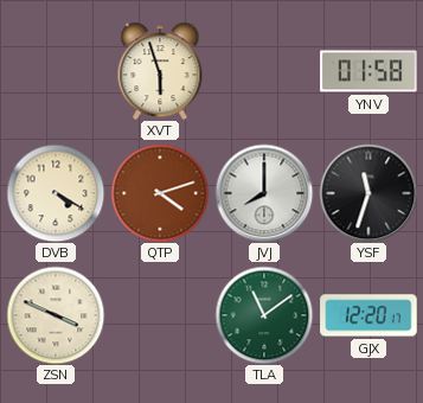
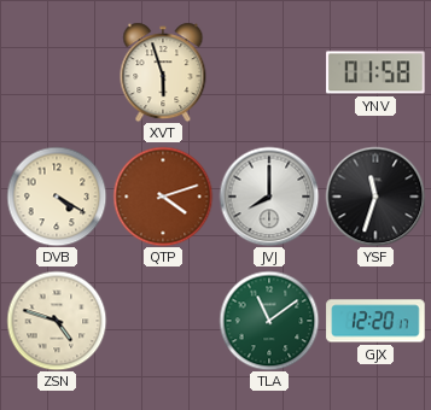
ZSN: 3:49 -> 4:48 (57, 321)
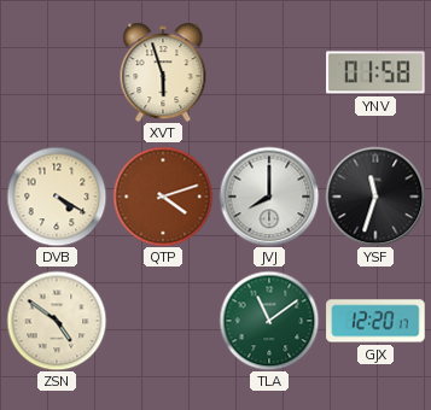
ZSN: 4:48 -> 4:51 (57, 321)
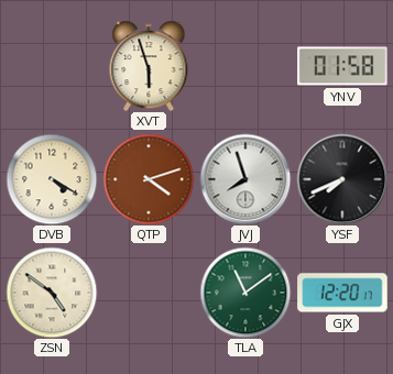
JVJ: 8:00 -> 7:57 (245, 179)
YSF: 11:33 -> 7:41 (342, 179)
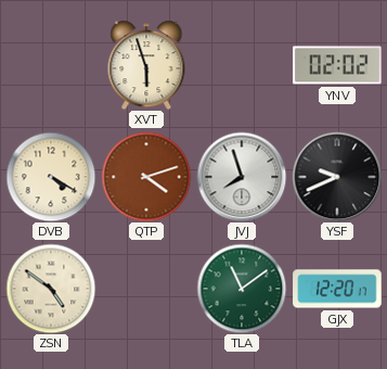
YNV: 01:58 -> 02:02 (337, 65)
YSF: 7:41 -> 9:41 (337, 177)
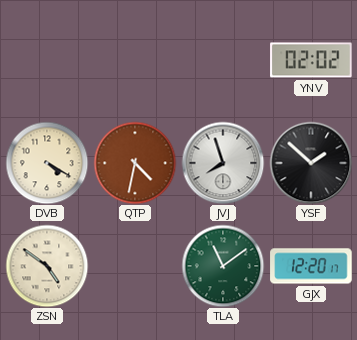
XVT: 5:57 -> none (146, 65)
QTP: 4:12 -> 4:32 (135, 163)
YSF: 9:41 -> 1:52 (311, 163)
